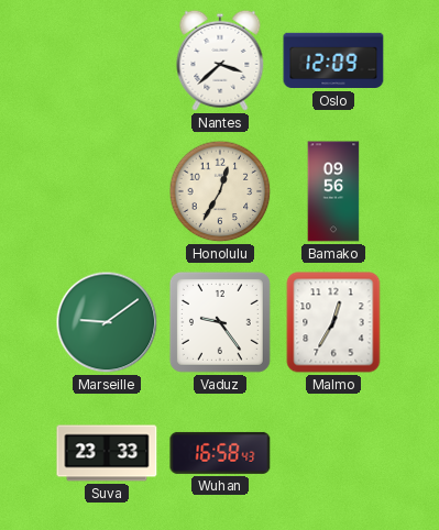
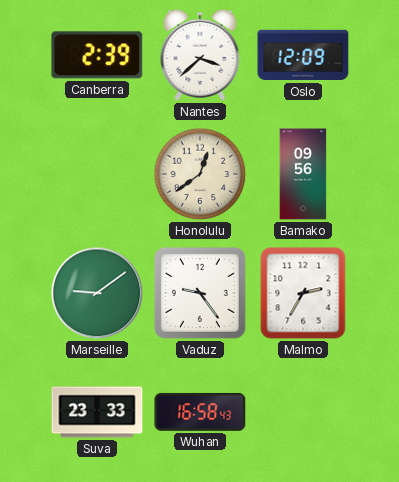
Canberra: none -> 2:39 (97, 55)
Honolulu: 12:35 -> 12:39 (200, 174)
Malmo: 12:35 -> 2:35 (303, 293)
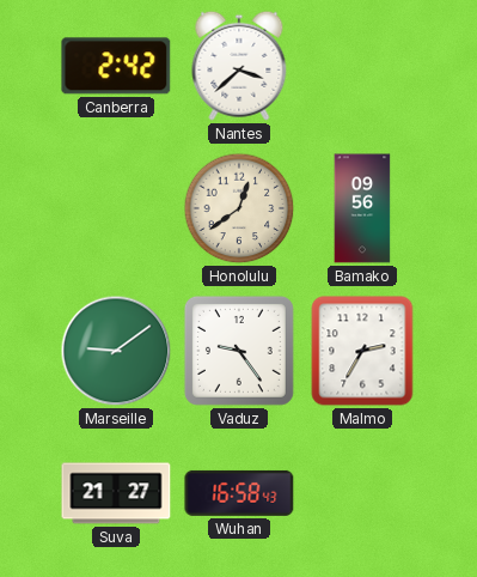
Canberra: 2:39 -> 2:42 (116, 66)
Oslo: 12:09 -> none (303, 55)
Suva: 23:33 -> 21:27 (116, 493)
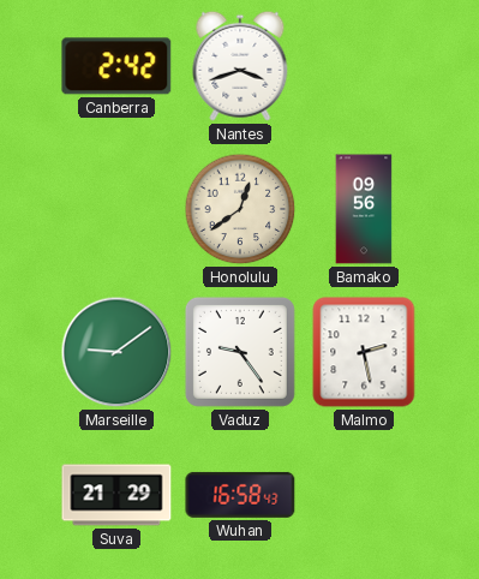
Nantes: 3:38 -> 3:42 (240, 66)
Malmo: 2:35 -> 2:28 (364, 352)
Suva: 21:27 -> 21:29 (116, 495)
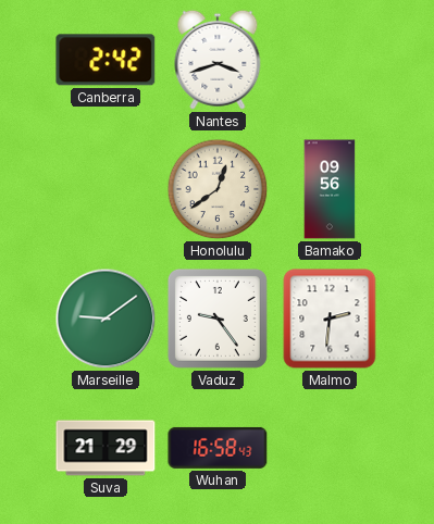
Malmo: 2:28 -> 2:31 (330, 319)
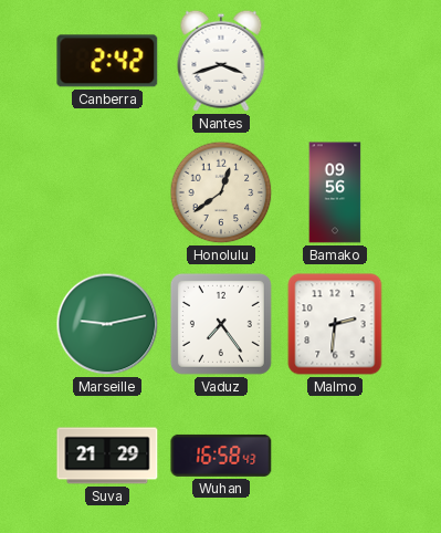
Marseille: 9:09 -> 9:13 (107, 324)
Vaduz: 9:24 -> 7:24 (221, 324)
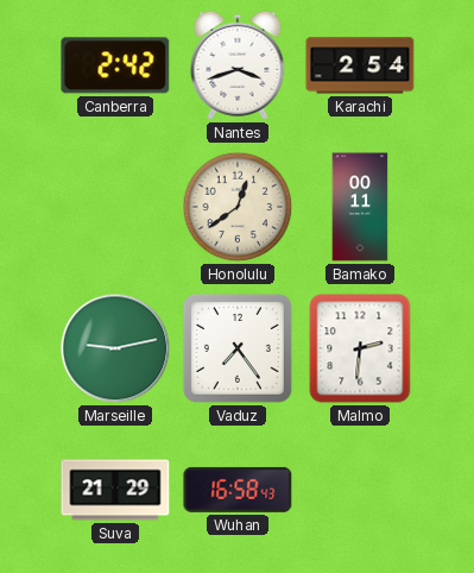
Karachi: none -> 2:54 (360, 65)
Bamako: 09:56 -> 00:11 (360, 207)
